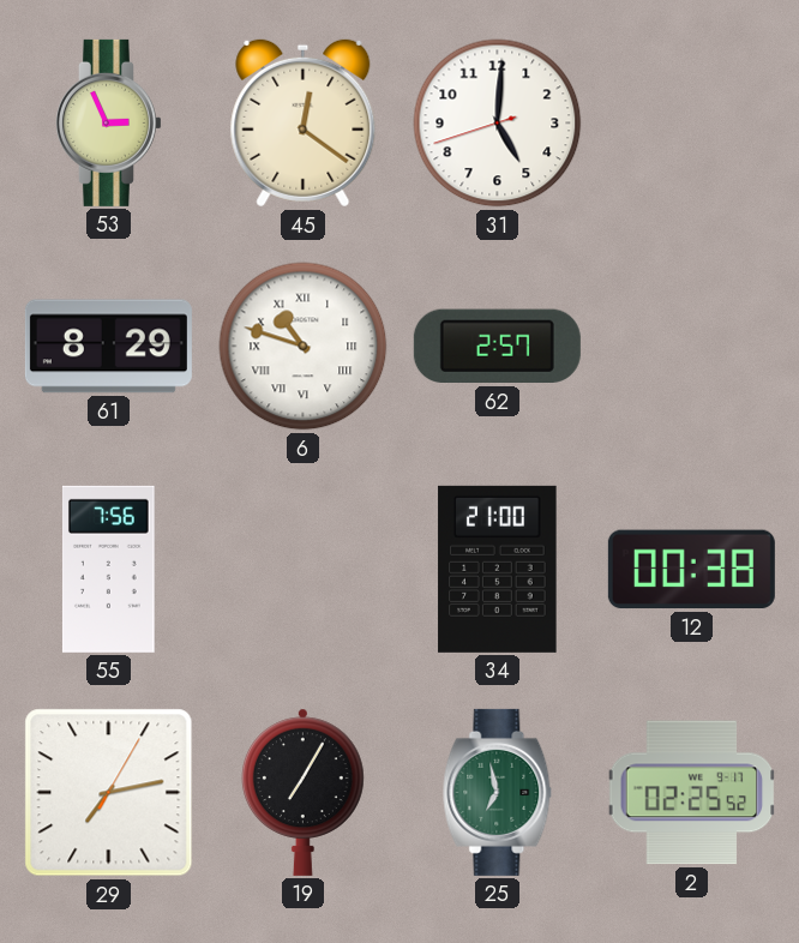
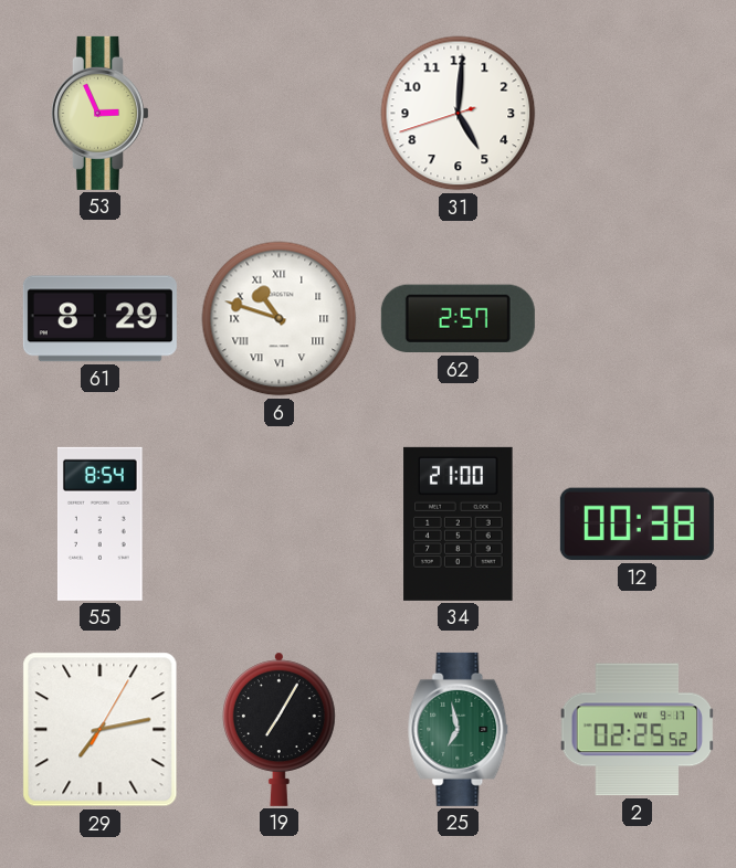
45: 12:21 -> none (304, 124)
55: 7:56 -> 8:54 (99, 523)
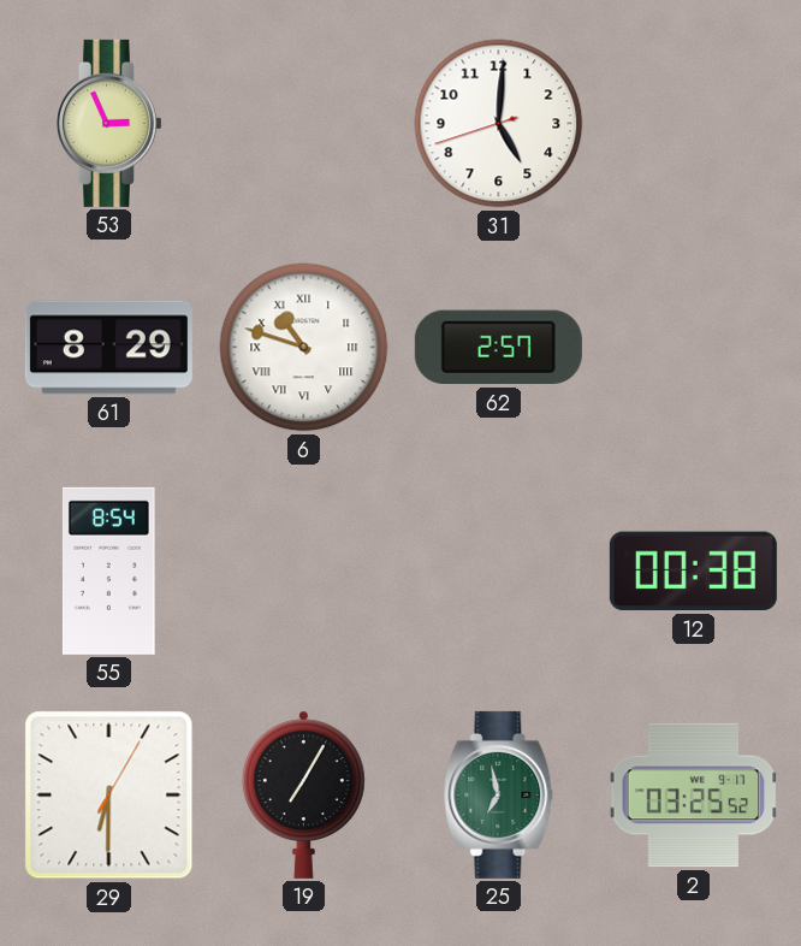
34: 21:00 -> none (459, 523)
29: 7:13 -> 6:30 (109, 796)
2: 02:25 -> 03:25 (694, 796)
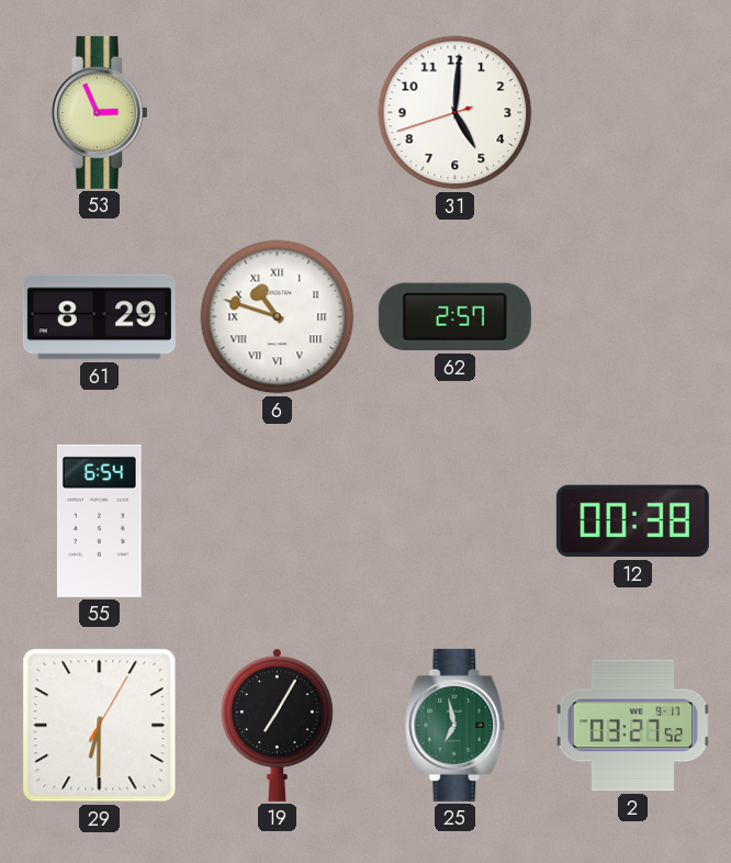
55: 8:54 -> 6:54 (99, 520)
2: 03:25 -> 03:27 (633, 726)
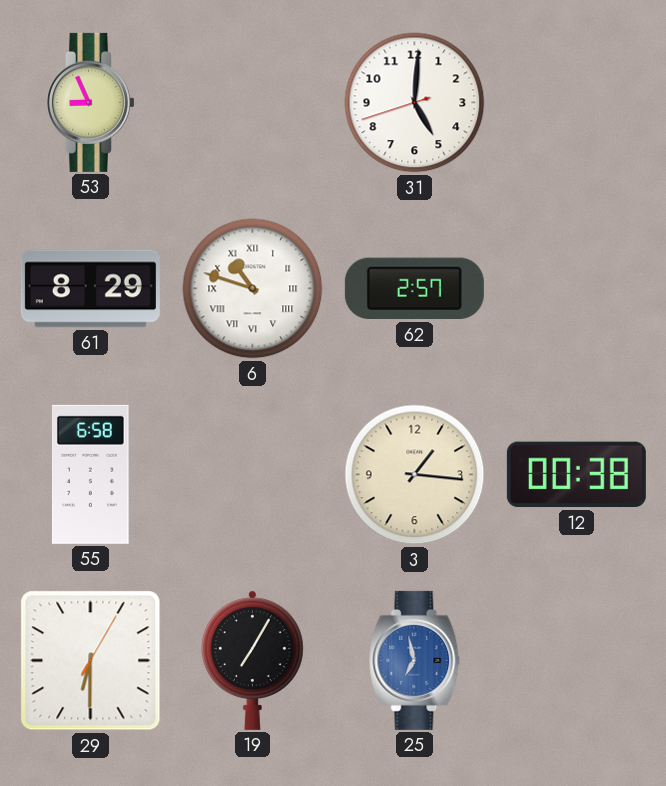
53: 2:56 -> 8:56 (90, 102)
55: 6:54 -> 6:58 (90, 474)
3: none -> 1:16 (415, 475)
25 dial: green -> blue (415, 660)
2: 03:27 -> none (633, 726)
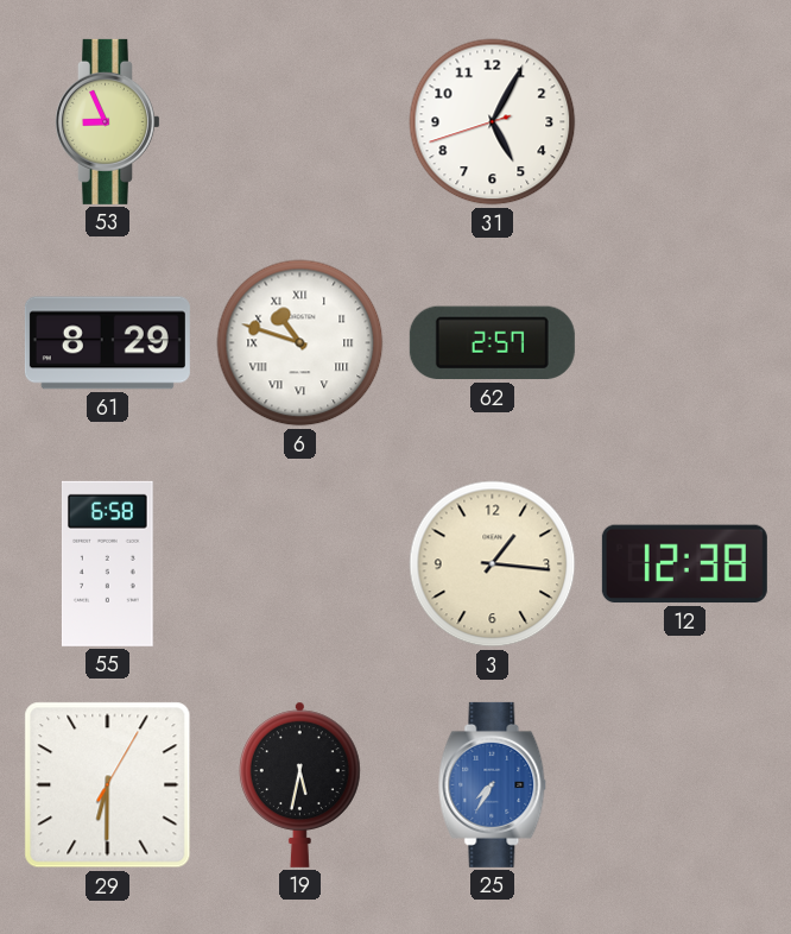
31: 5:00 -> 5:04 (493, 122)
12: 00:38 -> 12:38 (684, 564)
19: 7:05 -> 5:32 (300, 784)
25: 6:58 -> 7:35 (493, 784)
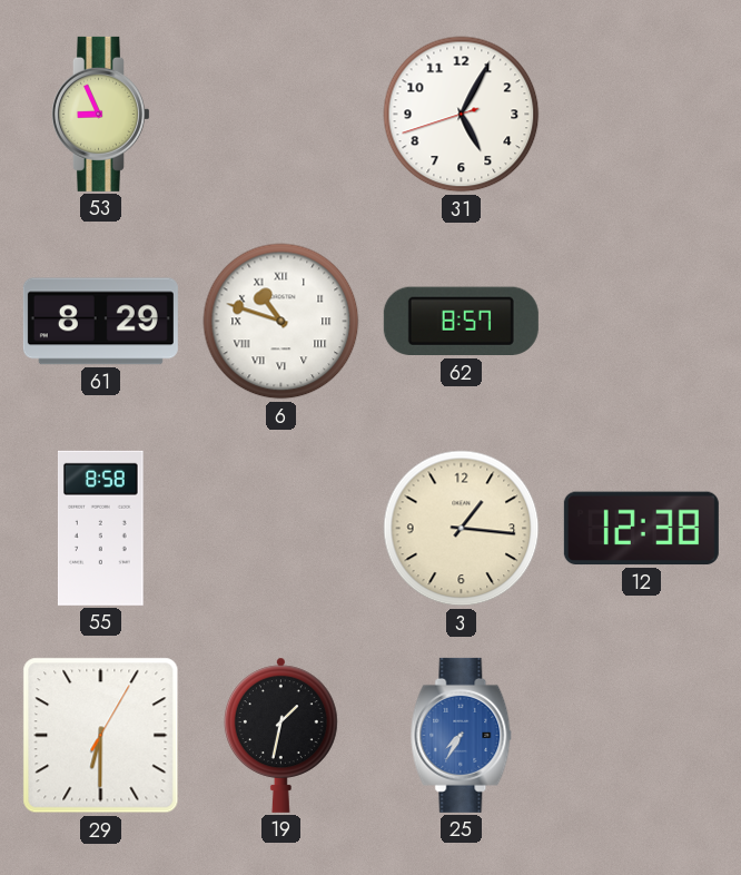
62: 2:57 -> 8:57 (461, 322)
55: 6:58 -> 8:58 (100, 528)
19: 5:32 -> 1:32 (281, 735)
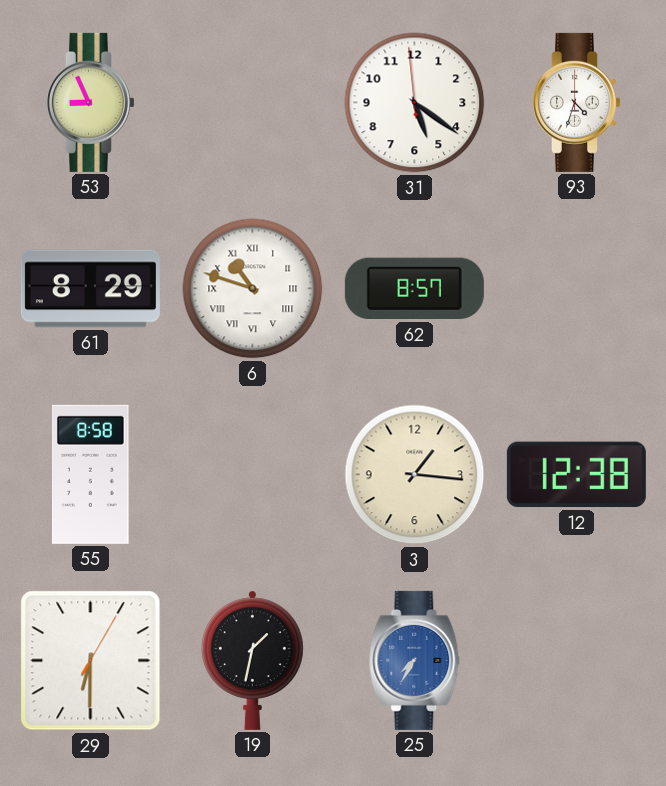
31: 5:04 -> 5:20 (415, 103)
93: none -> 4:33 (576, 102)
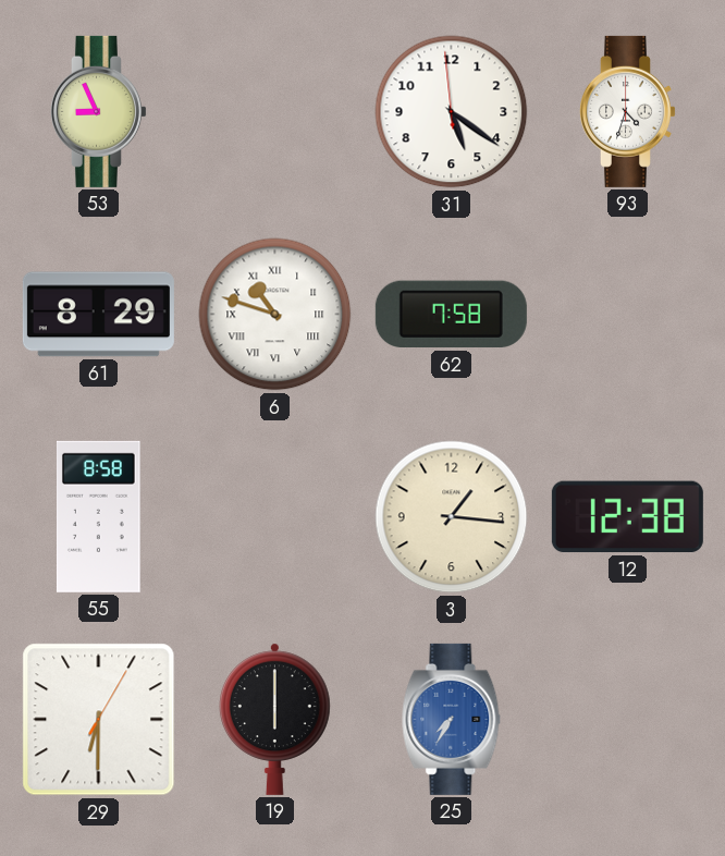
62: 8:57 -> 7:58 (451, 315)
19: 1:32 -> 6:00 (275, 719)
